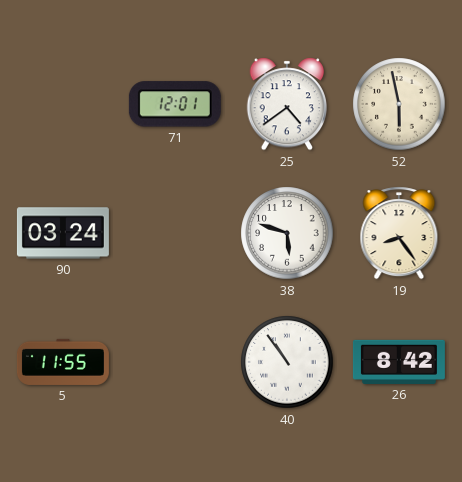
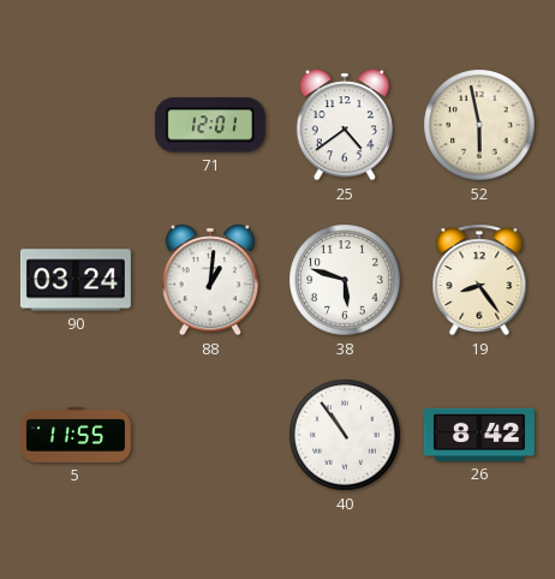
88: none -> 1:01 (209, 280)
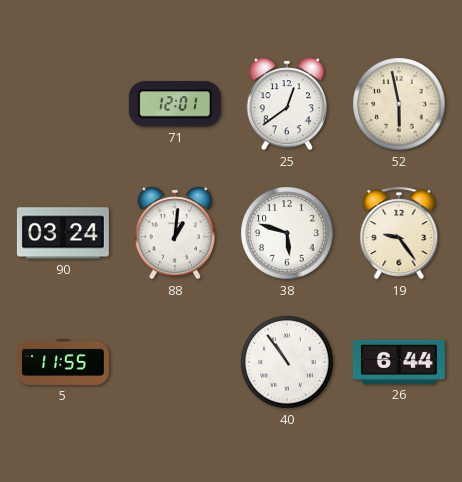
25: 4:39 -> 12:39 (286, 104)
19: 8:24 -> 9:24 (399, 233)
26: 8:42 -> 6:44 (399, 362)
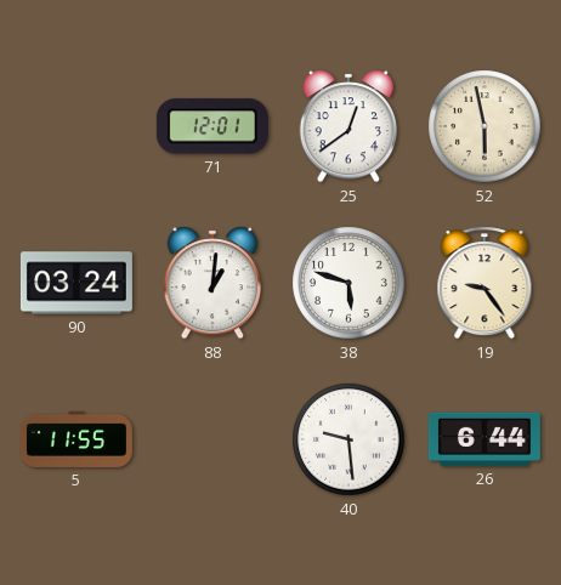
40: 10:54 -> 9:29 (348, 439)
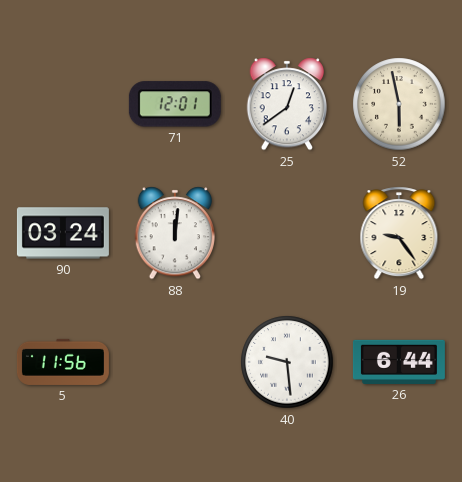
88: 1:01 -> 12:01 (174, 233)
38: 5:48 -> none (348, 283)
5: 11:55 -> 11:56 (63, 362)
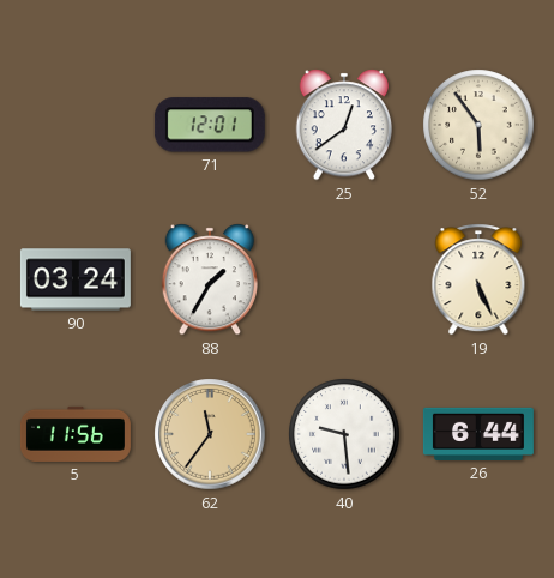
52: 5:58 -> 5:54 (478, 125)
88: 12:01 -> 1:35 (209, 279)
19: 9:24 -> 5:26 (478, 279)
62: none -> 11:36 (210, 434)
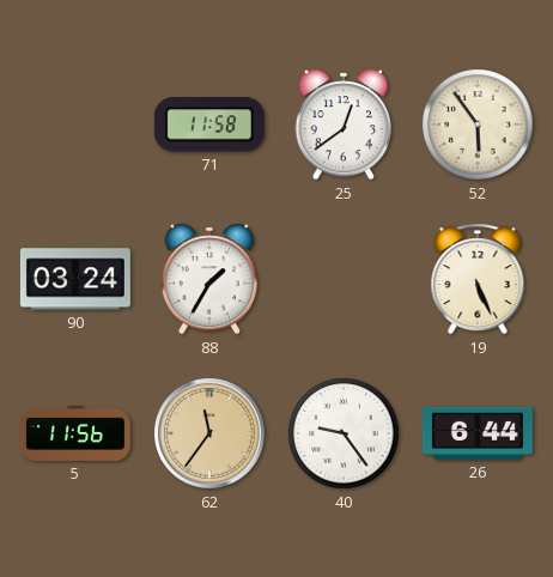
71: 12:01 -> 11:58 (209, 124)
40: 9:29 -> 9:24 (344, 433)
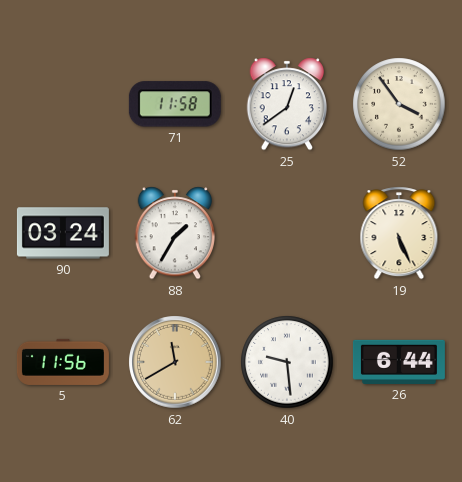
52: 5:54 -> 3:54 (399, 104)
62: 11:36 -> 11:40 (175, 362)
40: 9:24 -> 9:29 (287, 362)
